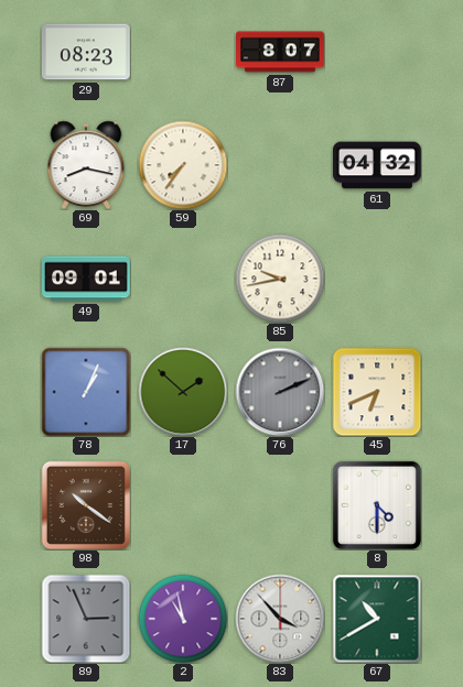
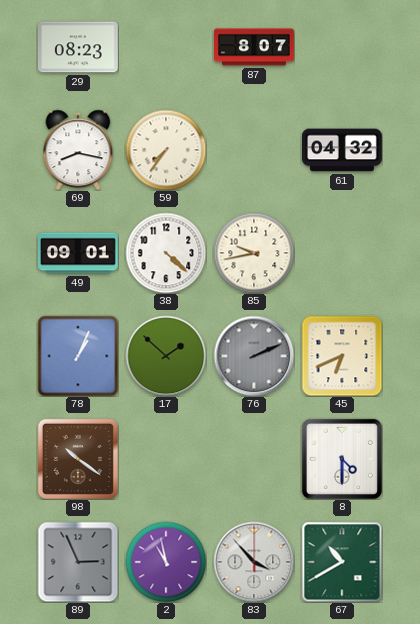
38: none -> 4:22 (166, 253)
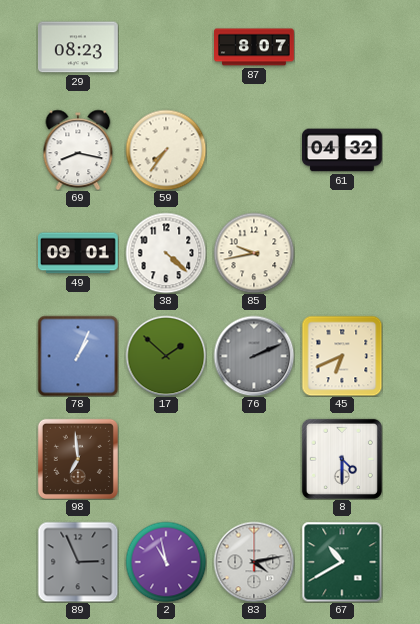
98: 10:21 -> 6:59 (78, 459)
83: 3:53 -> 4:13 (254, 562)
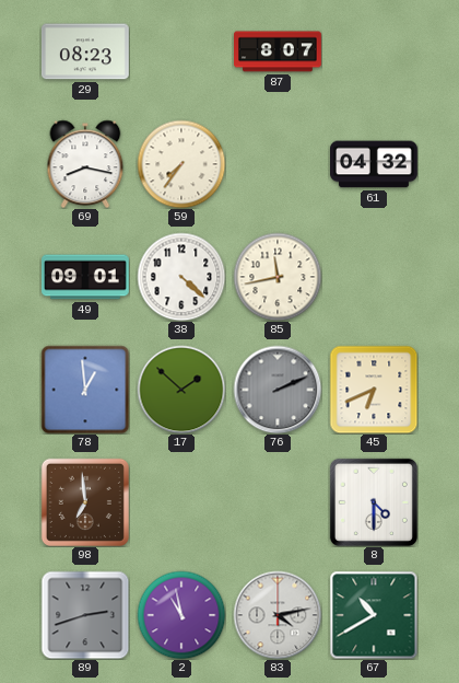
85: 9:43 -> 11:43 (278, 277)
78: 1:04 -> 12:59 (85, 390)
89: 2:56 -> 2:42 (85, 615)
